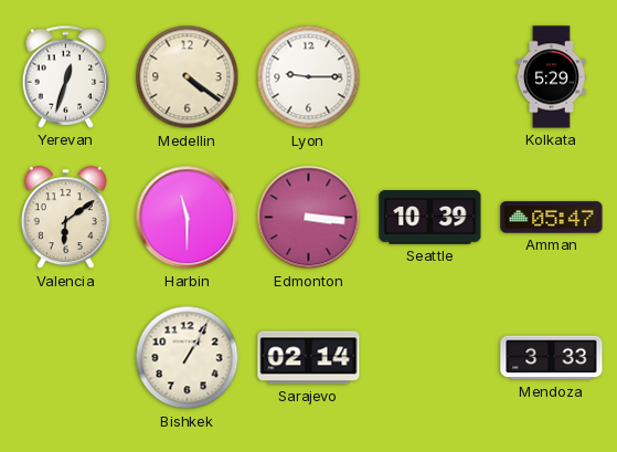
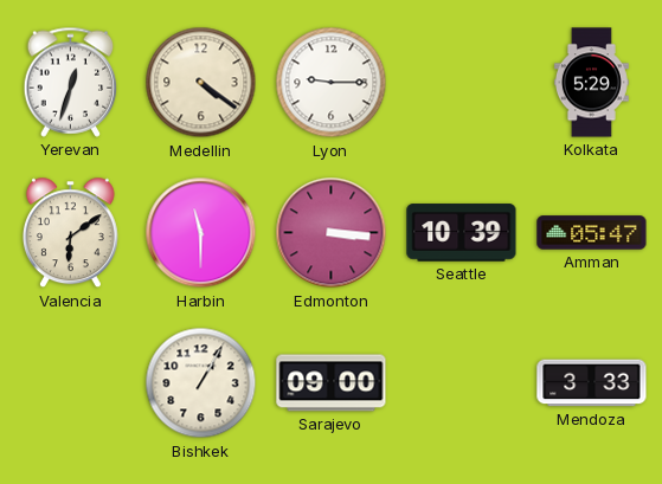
Sarajevo: 02:14 -> 09:00 (332, 383)
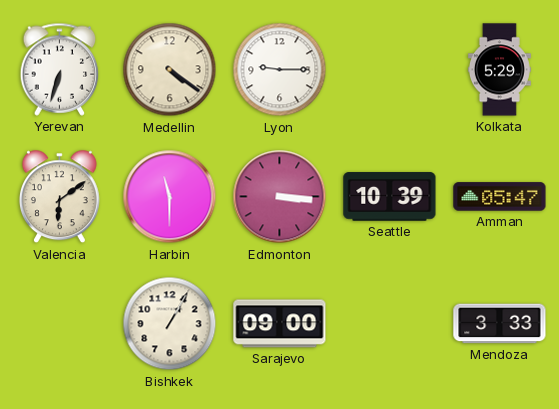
Yerevan: 12:33 -> 6:33 (60, 69)
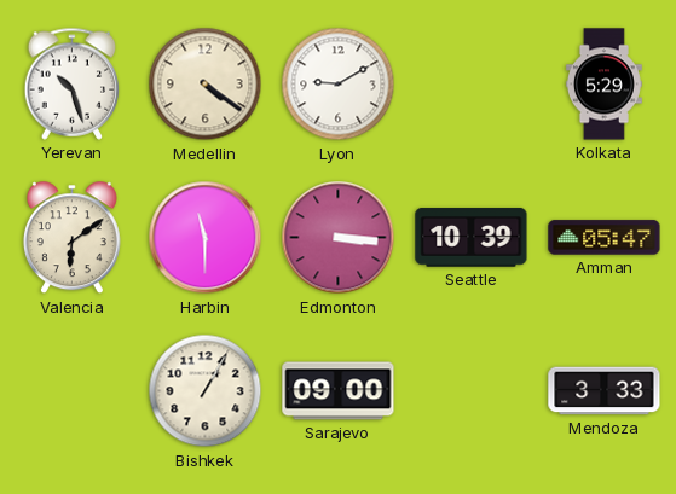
Yerevan: 6:33 -> 10:27 (73, 83)
Lyon: 9:15 -> 9:10 (339, 85)
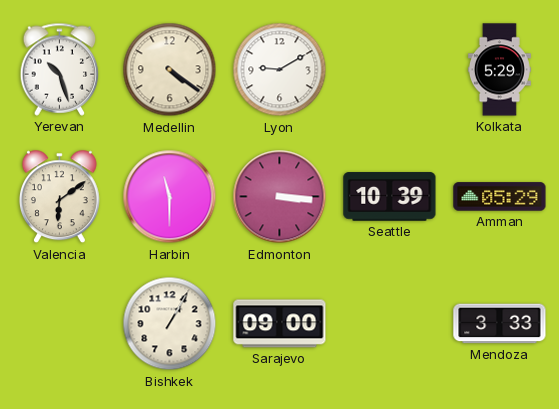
Amman: 05:47 -> 05:29 (500, 197)
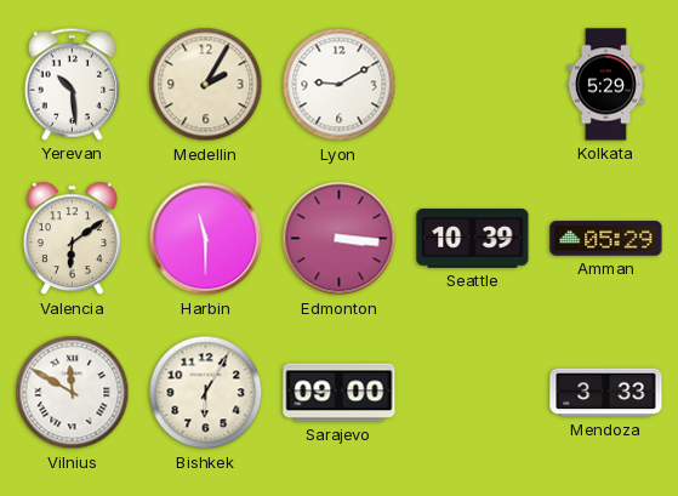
Yerevan: 10:27 -> 10:29 (73, 84)
Medellin: 4:21 -> 2:05 (206, 85)
Vilnius: none -> 11:50 (73, 393)
Bishkek: 1:05 -> 6:05 (206, 393)
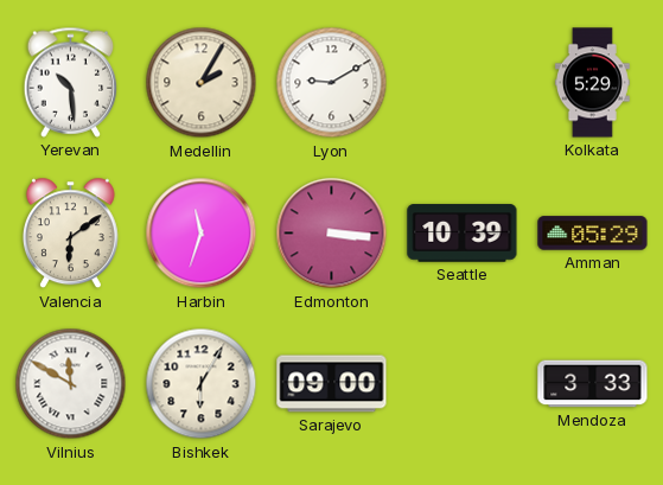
Harbin: 11:30 -> 11:33 (202, 234)
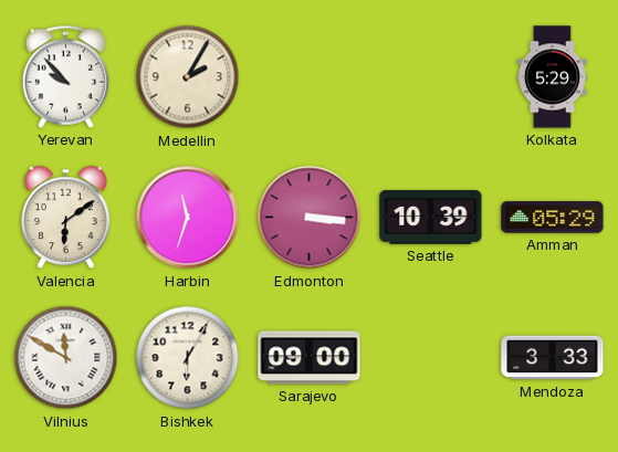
Yerevan: 10:29 -> 9:53 (66, 76)
Lyon: 9:10 -> none (332, 83)
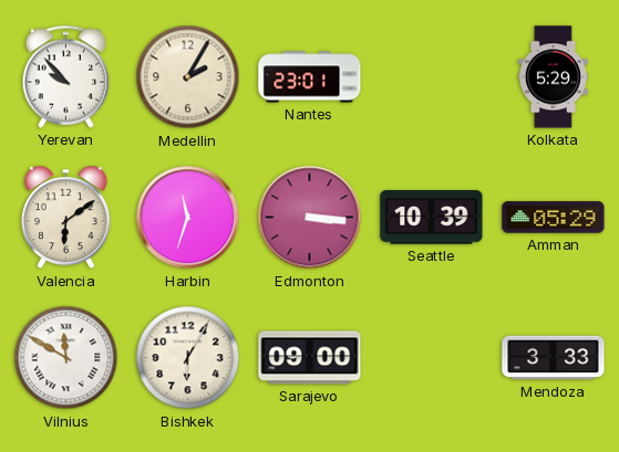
Nantes: none -> 23:01 (310, 77)
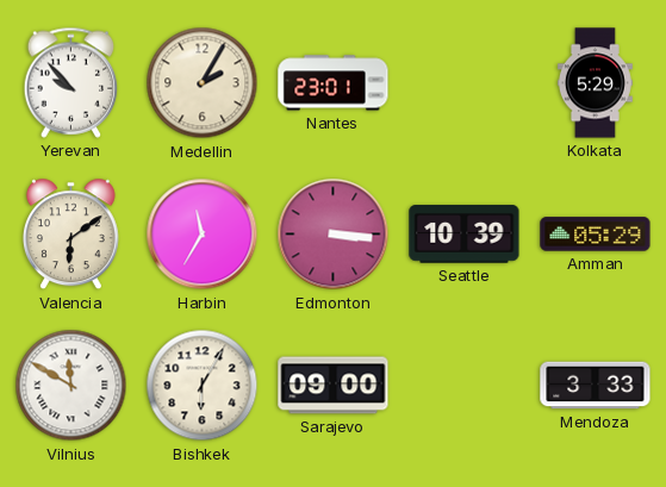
Harbin: 11:33 -> 11:35 (203, 235)
